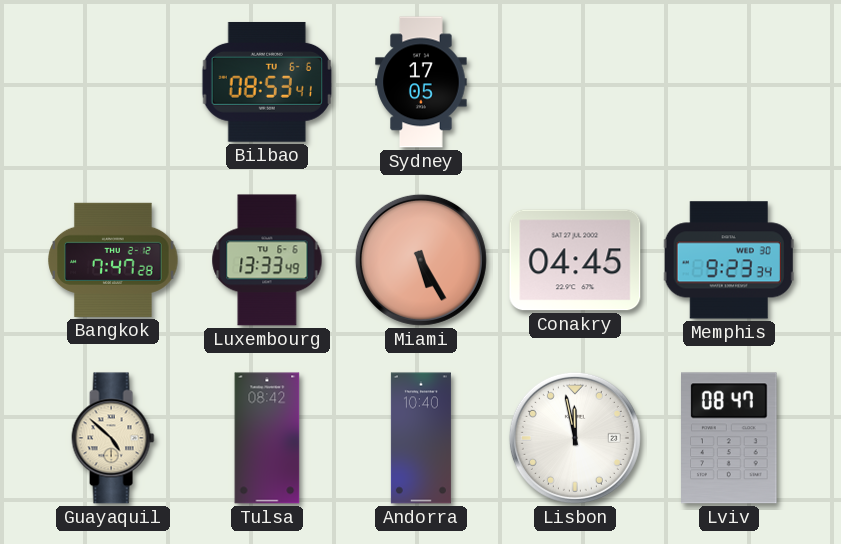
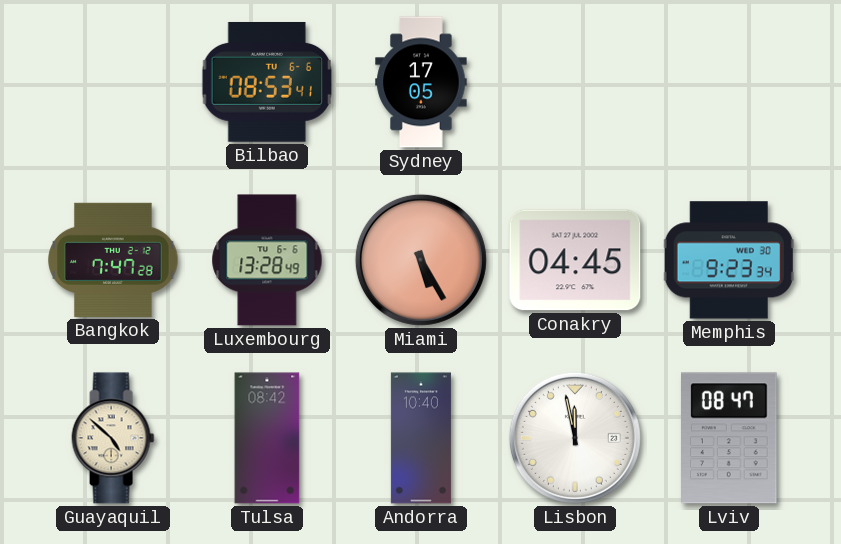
Luxembourg: 13:33 -> 13:28 (267, 260)
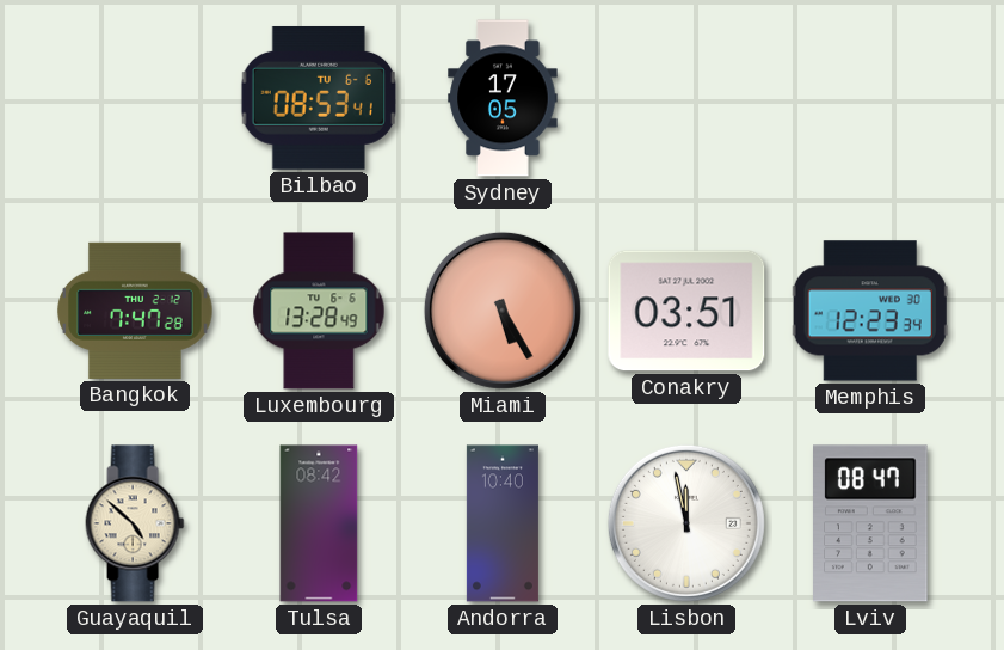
Conakry: 04:45 -> 03:51 (686, 311)
Memphis: 9:23 -> 12:23 (870, 311)
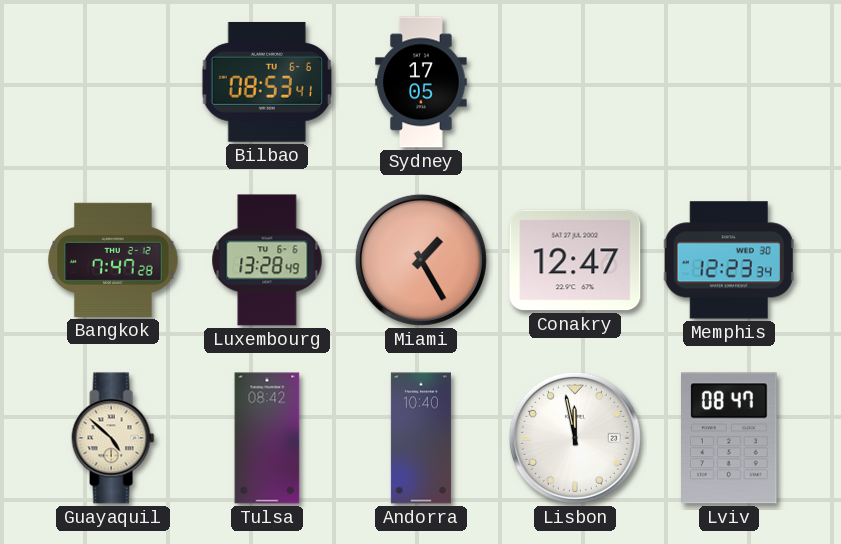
Miami: 5:25 -> 1:25 (421, 260)
Conakry: 03:51 -> 12:47 (575, 260)
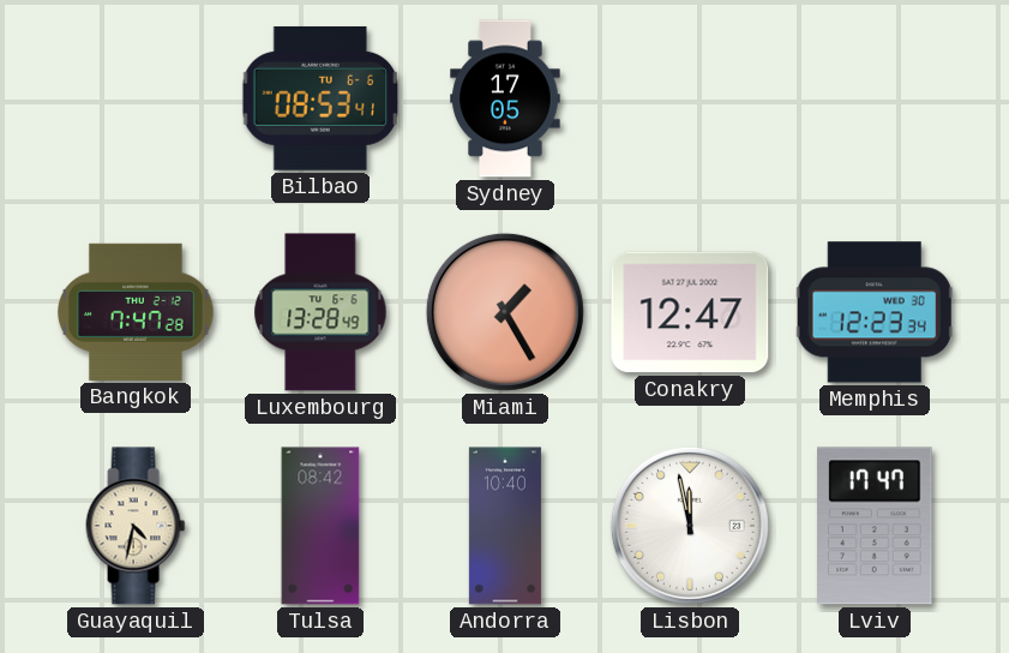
Guayaquil: 4:52 -> 4:32 (136, 526)
Lviv: 08:47 -> 17:47 (876, 526)
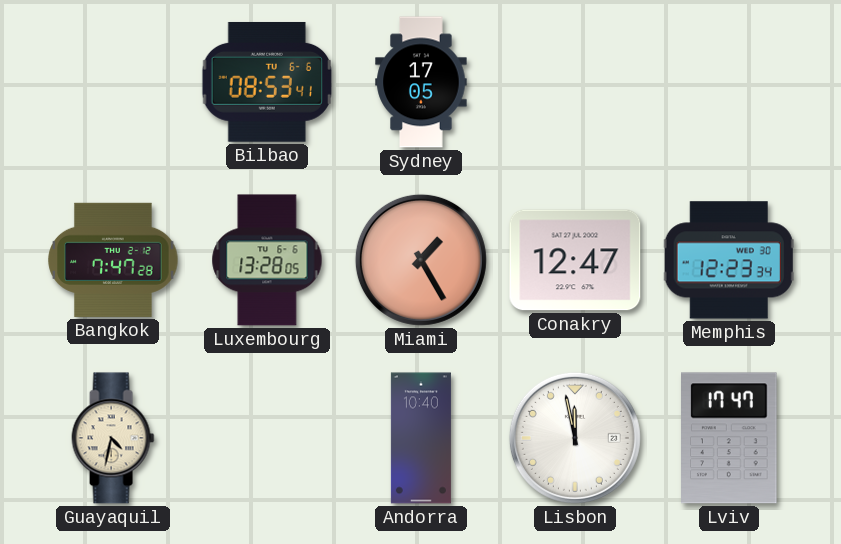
Luxembourg: 13:28:49 -> 13:28:05 (267, 260)
Tulsa: 08:42 -> none (320, 526)
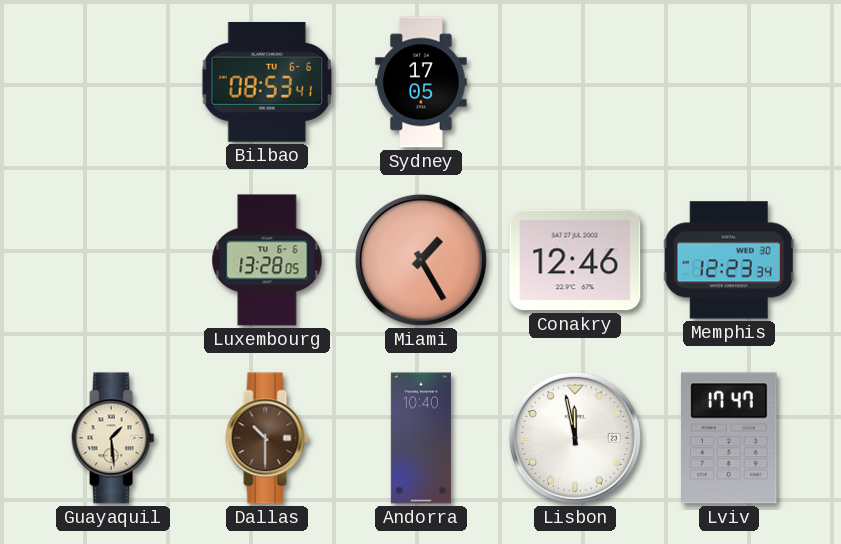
Bangkok: 7:47 -> none (113, 260)
Conakry: 12:47 -> 12:46 (575, 260)
Guayaquil: 4:32 -> 1:29 (113, 438)
Dallas: none -> 10:30 (267, 438)
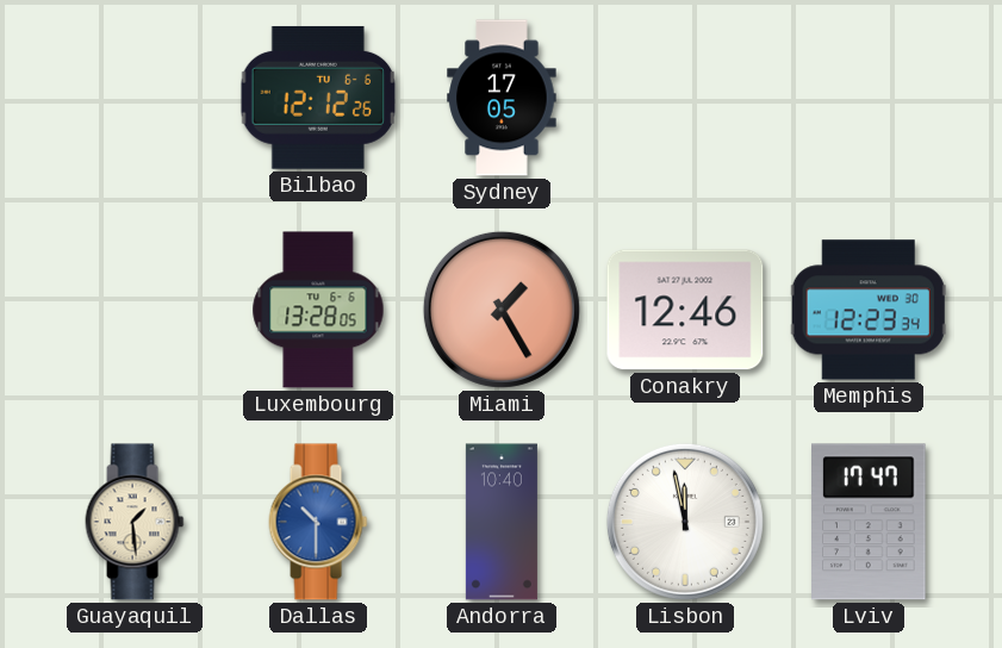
Bilbao: 08:53 -> 12:12 (317, 98)
Dallas dial: brown -> blue (318, 522)
